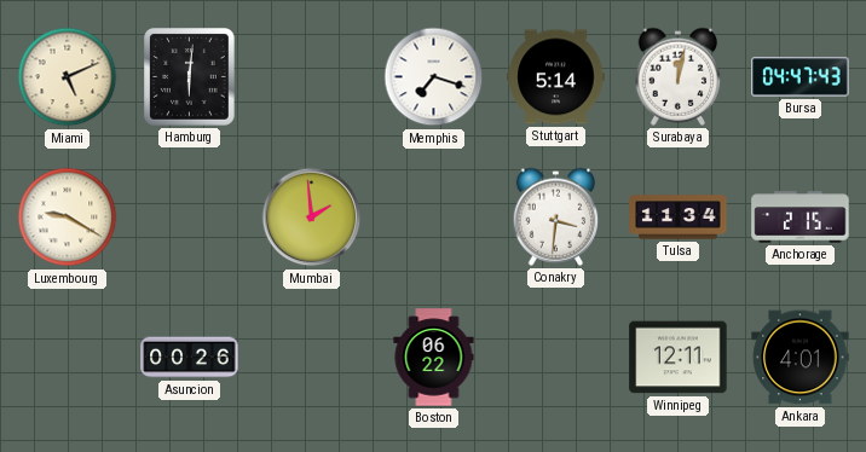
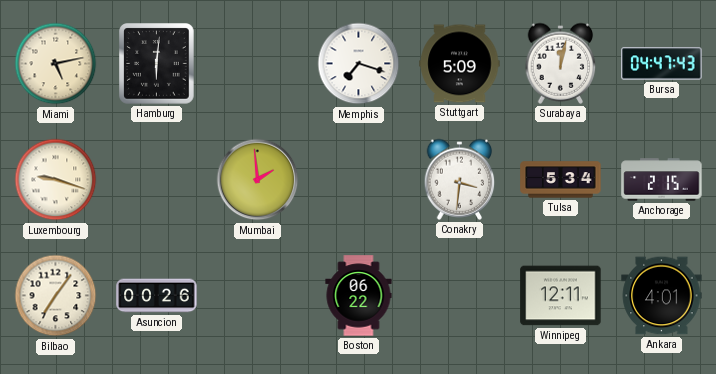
Miami: 5:11 -> 5:13 (56, 64)
Stuttgart: 5:14 -> 5:09 (460, 64)
Luxembourg: 9:20 -> 9:18 (56, 180)
Tulsa: 11:34 -> 5:34 (561, 180)
Bilbao: none -> 7:06 (56, 296)
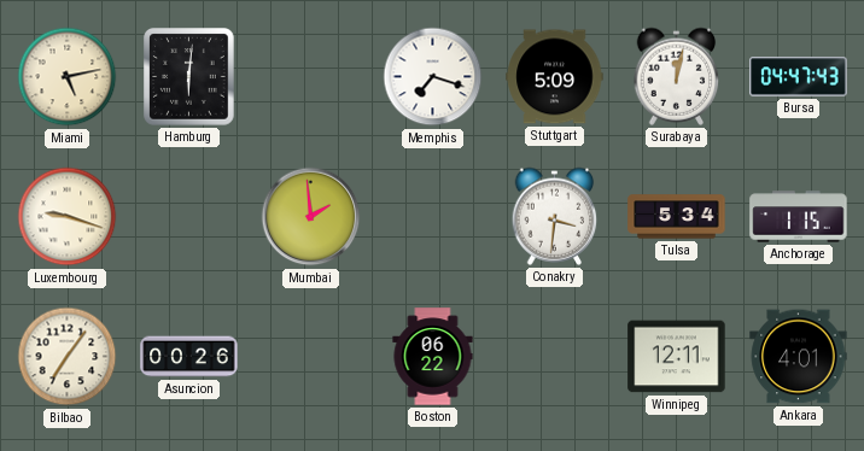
Anchorage: 2:15 -> 1:15 (799, 217)
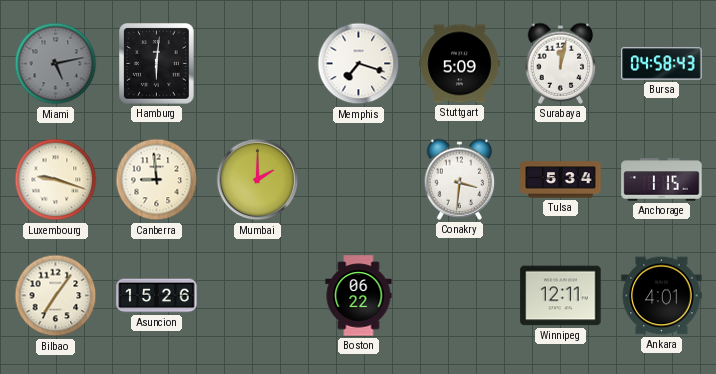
Miami dial: cream -> grey (56, 64)
Bursa: 04:47 -> 04:58 (662, 64)
Canberra: none -> 8:59 (157, 180)
Mumbai: 1:59 -> 2:00 (258, 180)
Asuncion: 00:26 -> 15:26 (157, 296)
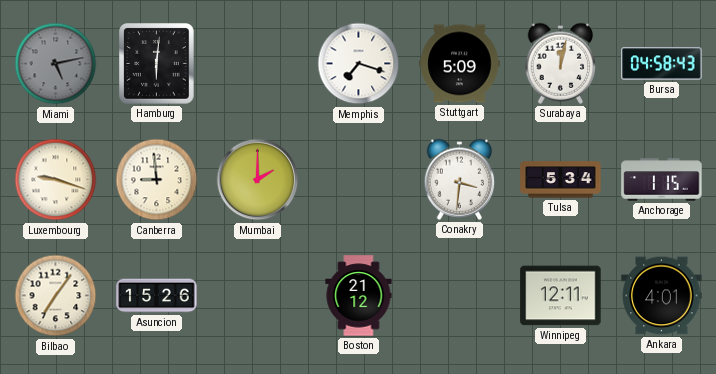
Boston: 06:22 -> 21:12 (359, 296)
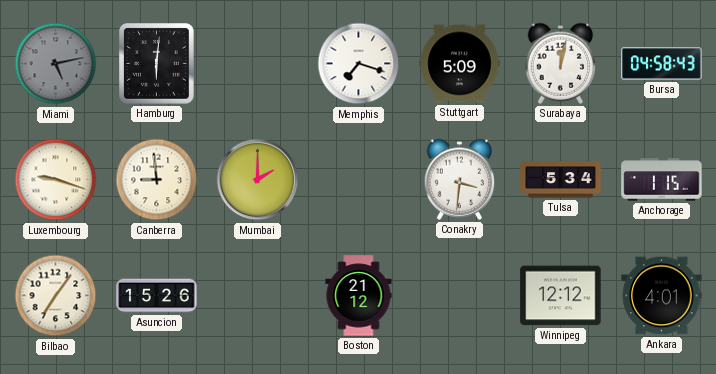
Winnipeg: 12:11 -> 12:12 (561, 296)
